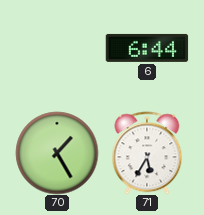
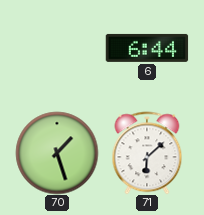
70: 1:25 -> 1:27 (57, 153)
71: 5:35 -> 6:08 (147, 153)
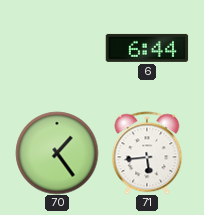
70: 1:27 -> 1:24 (57, 153)
71: 6:08 -> 5:44 (147, 153)
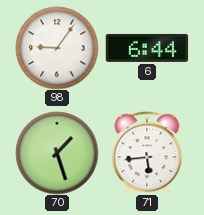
98: none -> 9:06 (57, 48)
70: 1:24 -> 1:27 (57, 153)
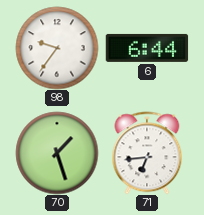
98: 9:06 -> 9:36 (57, 48)
71: 5:44 -> 6:44 (147, 153)
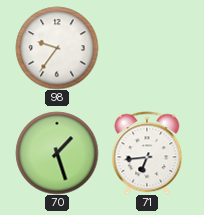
6: 6:44 -> none (147, 48)
